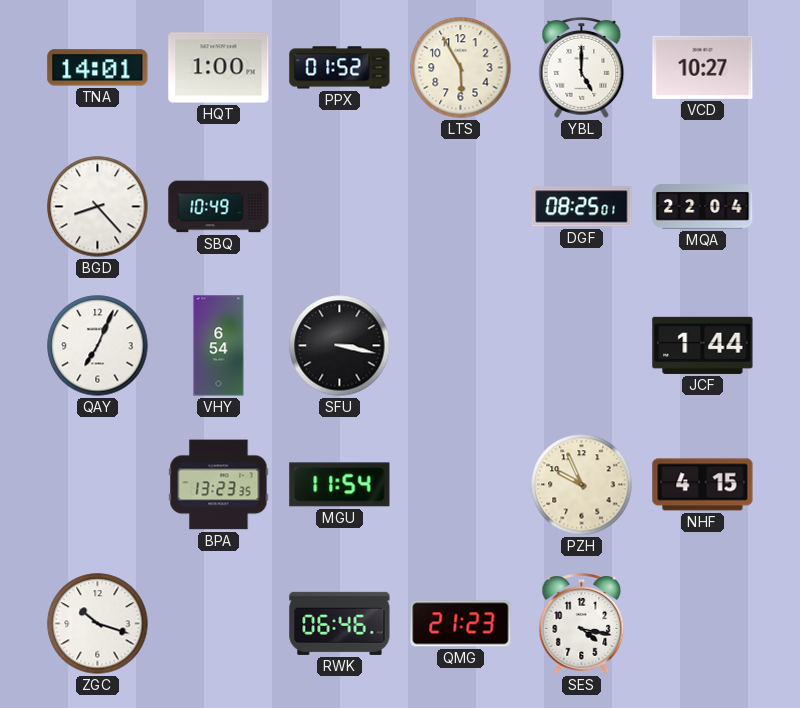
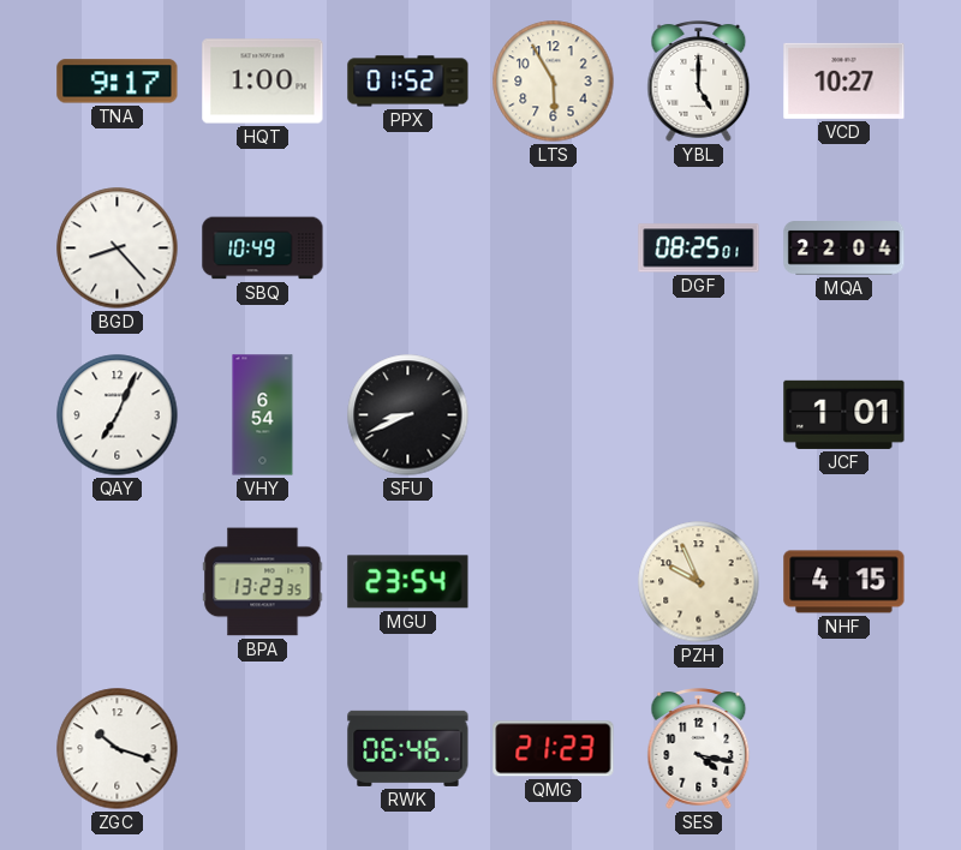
TNA: 14:01 -> 9:17 (118, 82)
SFU: 3:17 -> 8:41 (408, 415)
JCF: 1:44 -> 1:01 (844, 414)
MGU: 11:54 -> 23:54 (408, 582)
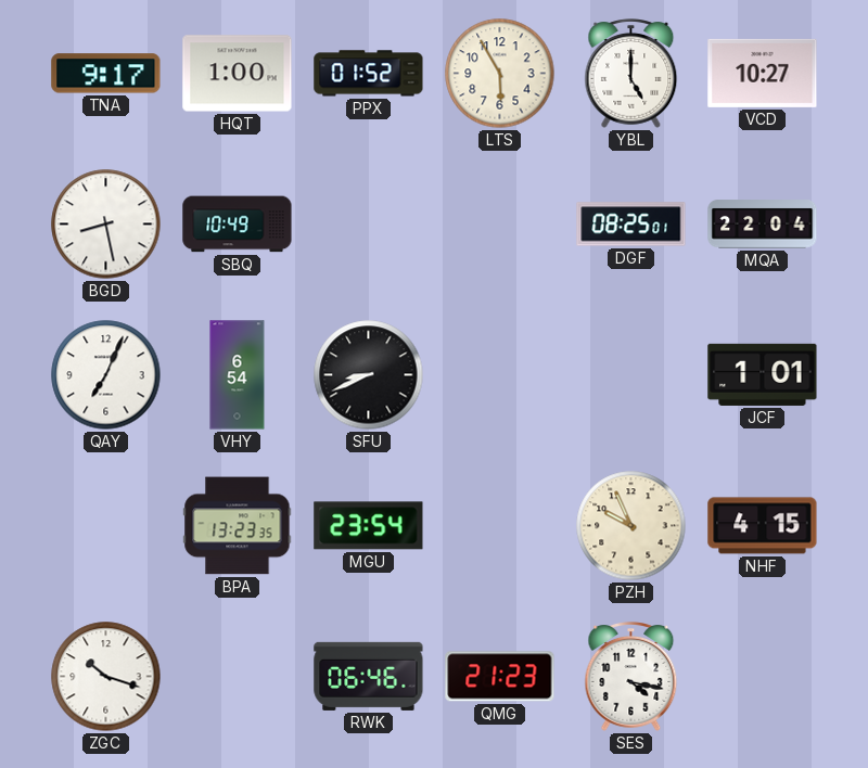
BGD: 8:23 -> 8:28 (106, 225)
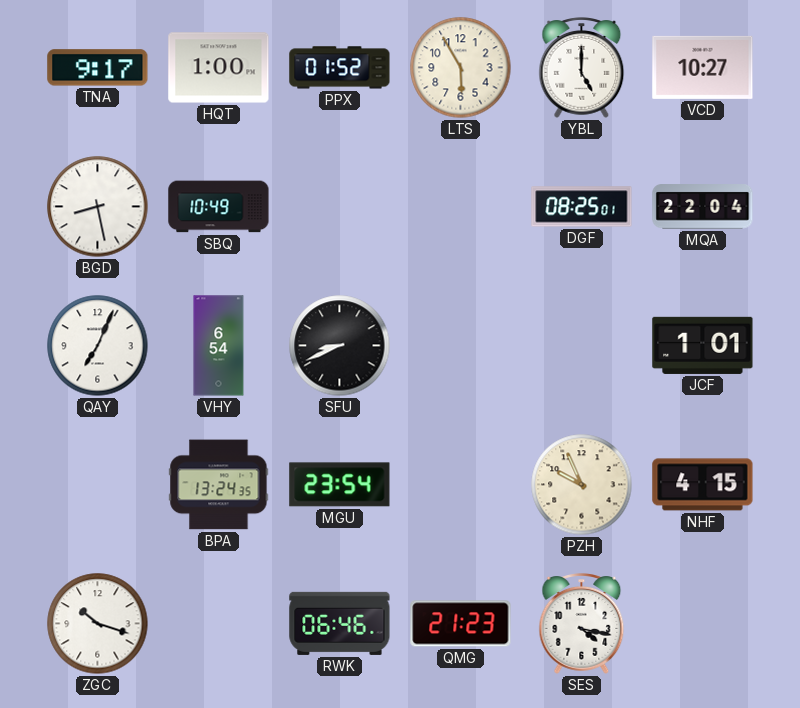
BPA: 13:23 -> 13:24 (219, 485)
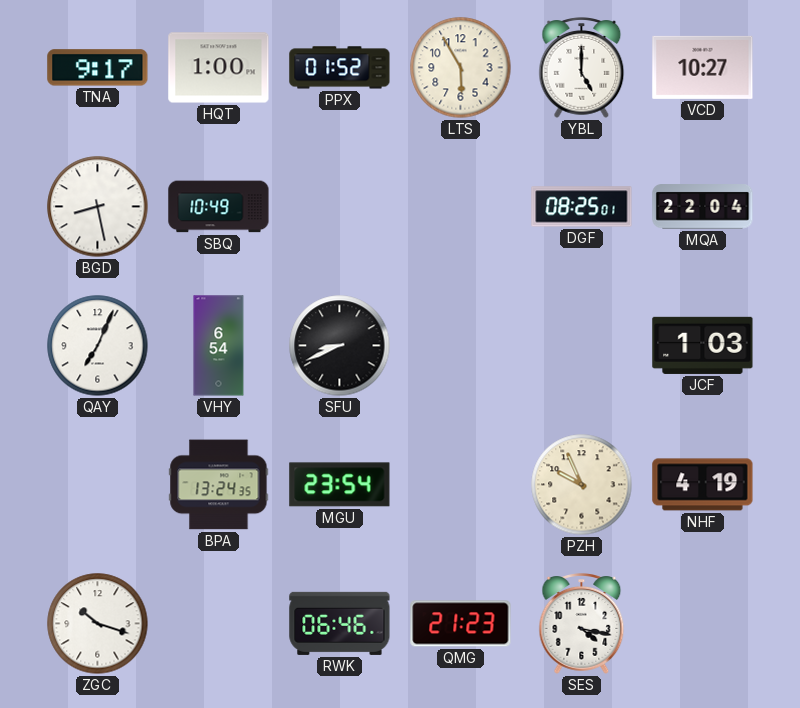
JCF: 1:01 -> 1:03 (703, 345)
NHF: 4:15 -> 4:19 (703, 485)
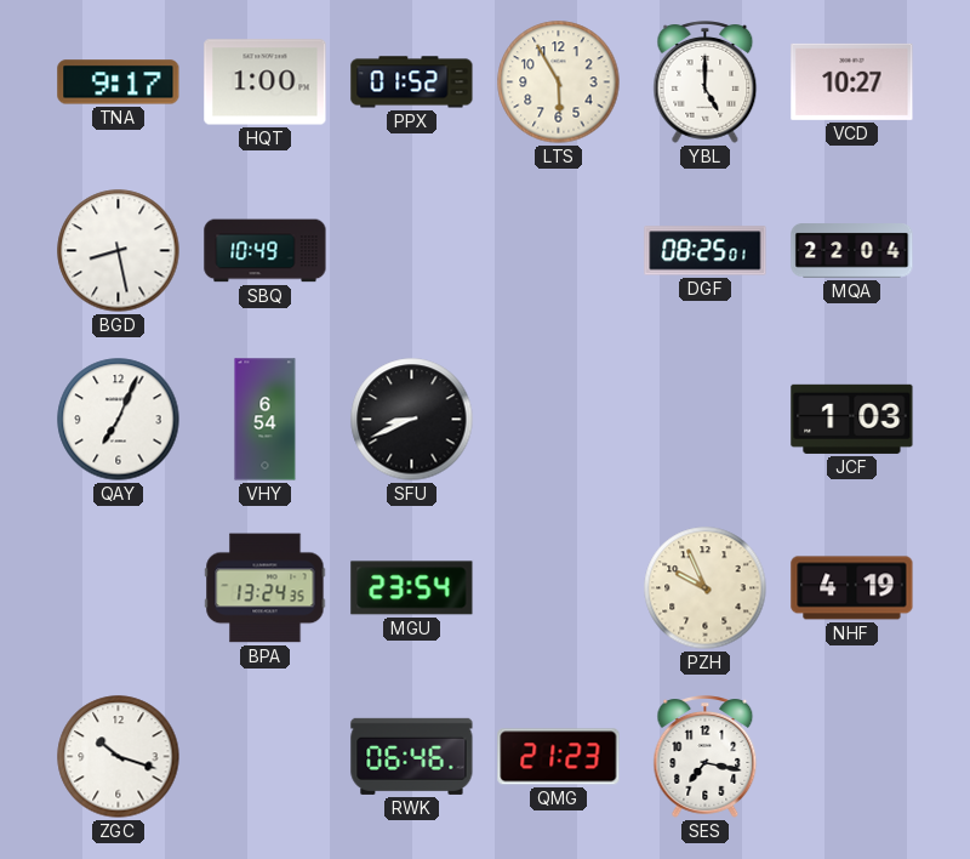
SES: 4:17 -> 7:17 (706, 757)
